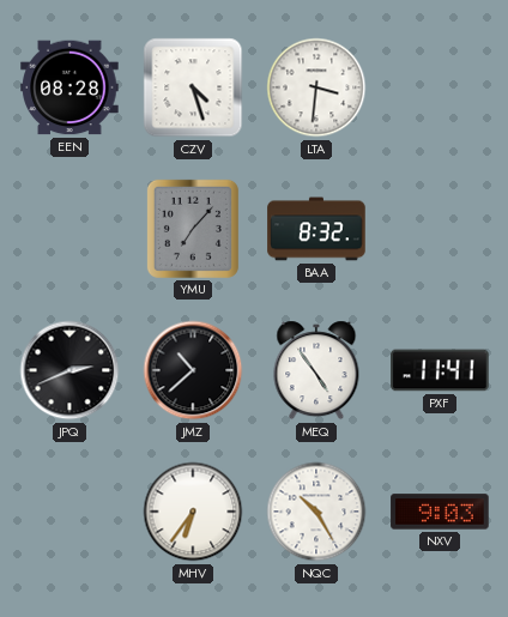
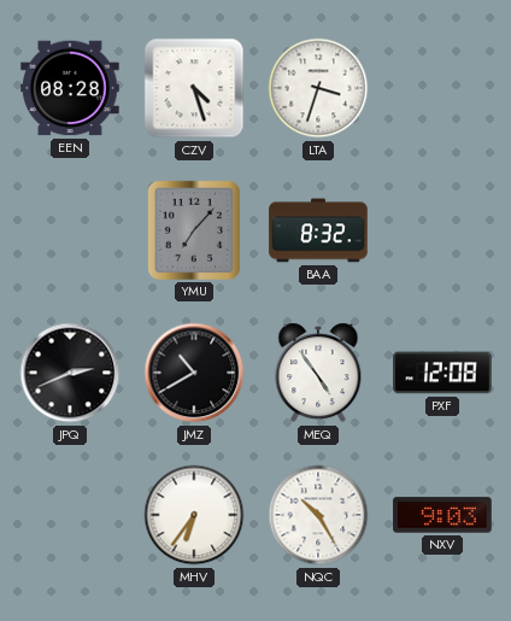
LTA: 3:31 -> 3:33 (318, 88)
JMZ: 10:38 -> 10:40 (194, 373)
PXF: 11:41 -> 12:08 (442, 373)
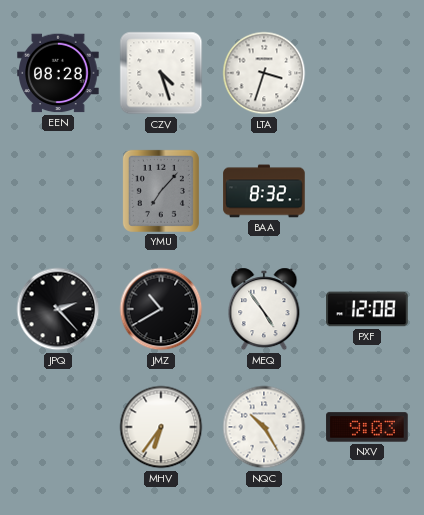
JPQ: 2:41 -> 2:23 (58, 309)
